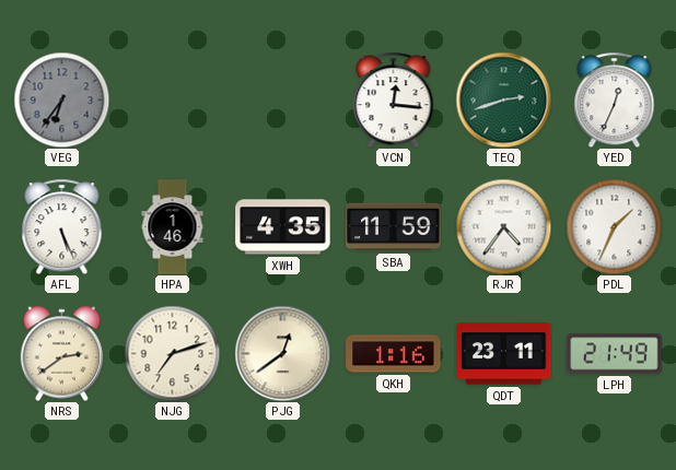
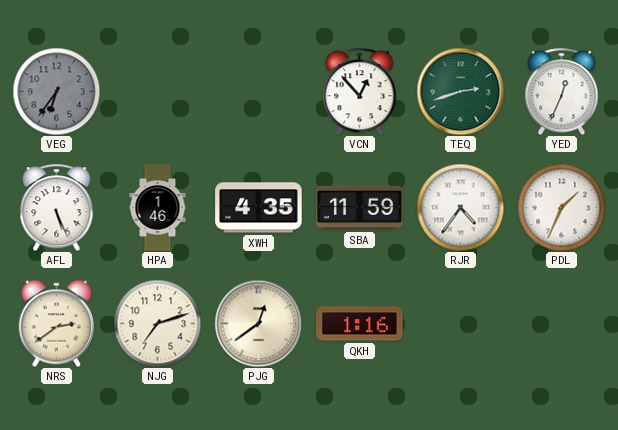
VCN: 12:16 -> 12:53 (360, 91)
QDT: 23:11 -> none (504, 354)
LPH: 21:49 -> none (615, 354)
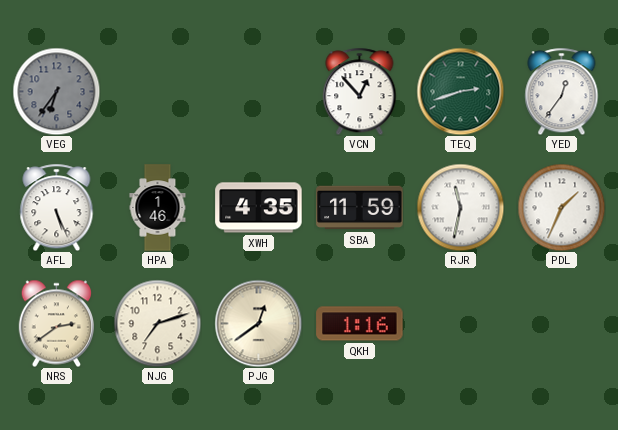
YED: 12:34 -> 12:36 (562, 91)
RJR: 4:36 -> 11:32 (460, 207)
